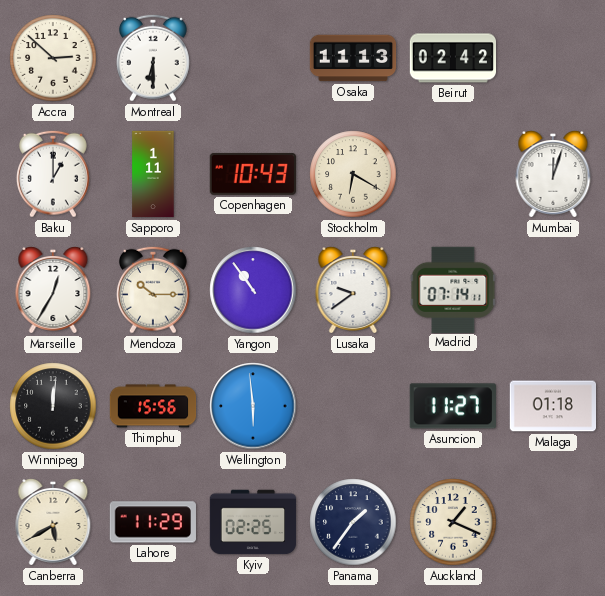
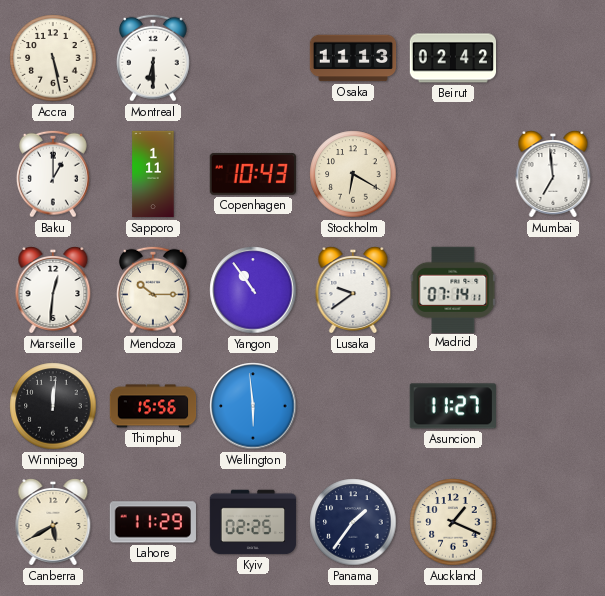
Accra: 2:52 -> 5:28 (53, 58)
Mumbai: 12:03 -> 6:59 (553, 174)
Marseille: 12:35 -> 12:31 (53, 290)
Malaga: 01:18 -> none (552, 406)
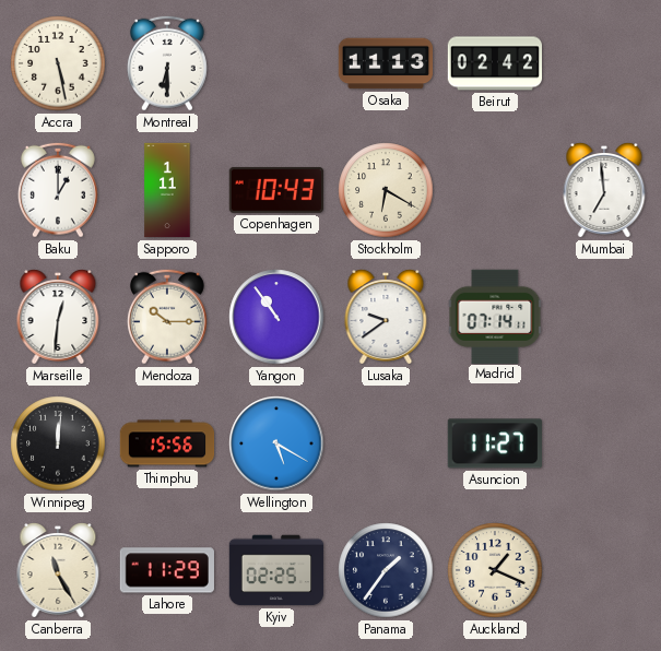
Wellington: 5:59 -> 5:20 (276, 443)
Canberra: 5:40 -> 11:25 (58, 570)
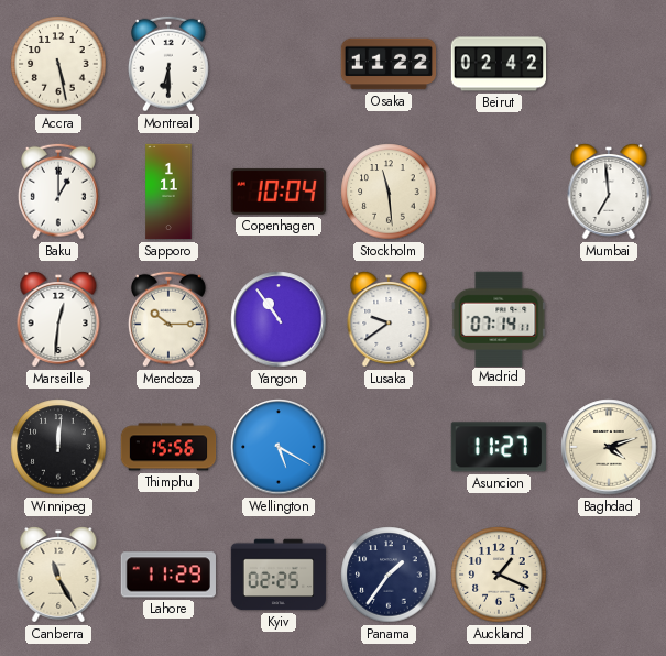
Osaka: 11:13 -> 11:22 (389, 64)
Copenhagen: 10:43 -> 10:04 (279, 192)
Stockholm: 6:20 -> 11:29 (389, 192)
Baghdad: none -> 4:12 (609, 447)
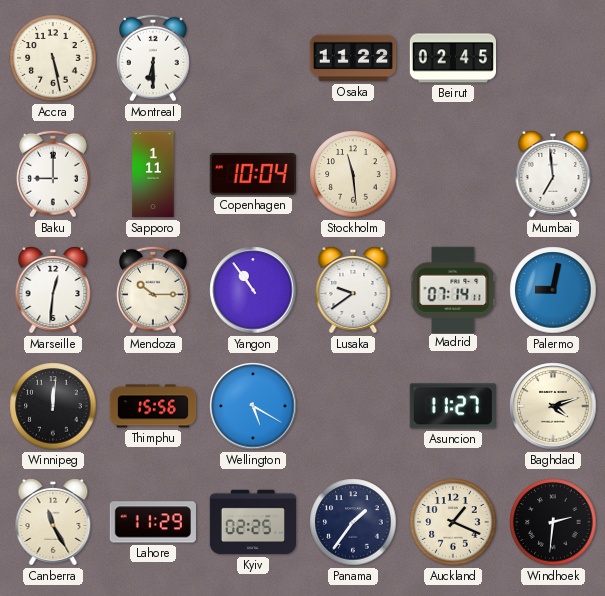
Beirut: 02:42 -> 02:45 (453, 58)
Baku: 1:00 -> 9:00 (53, 174)
Palermo: none -> 9:02 (553, 290)
Windhoek: none -> 2:31 (553, 522)
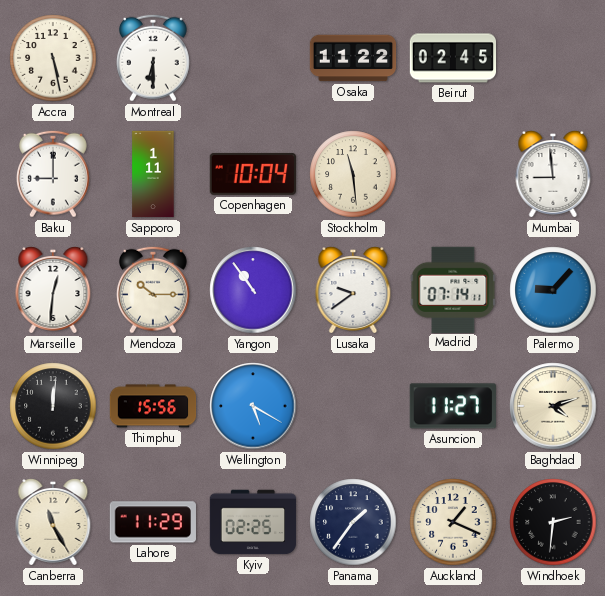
Mumbai: 6:59 -> 8:59 (553, 174)
Palermo: 9:02 -> 9:07 (553, 290)
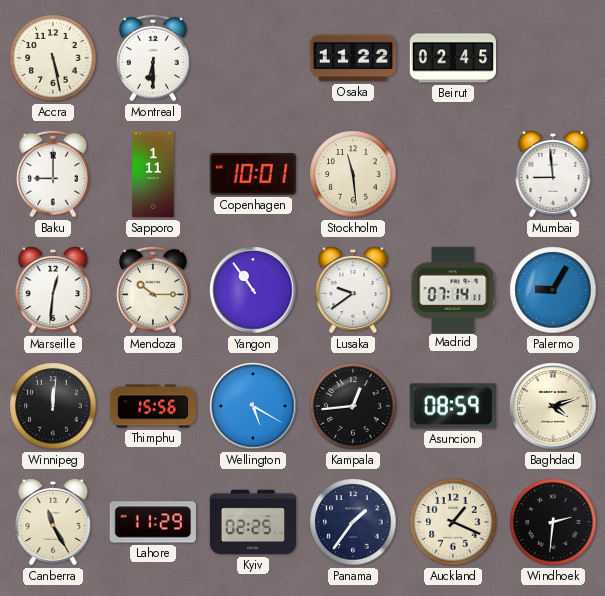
Copenhagen: 10:04 -> 10:01 (253, 174)
Palermo: 9:07 -> 9:05 (553, 290)
Kampala: none -> 12:44 (353, 406)
Asuncion: 11:27 -> 08:59 (453, 406)
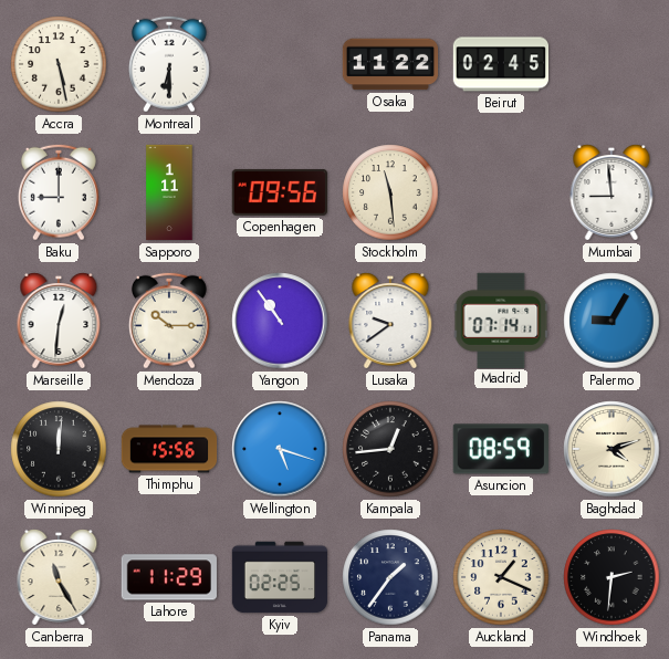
Copenhagen: 10:01 -> 09:56 (280, 192)
Wellington: 5:20 -> 5:18 (280, 449)
